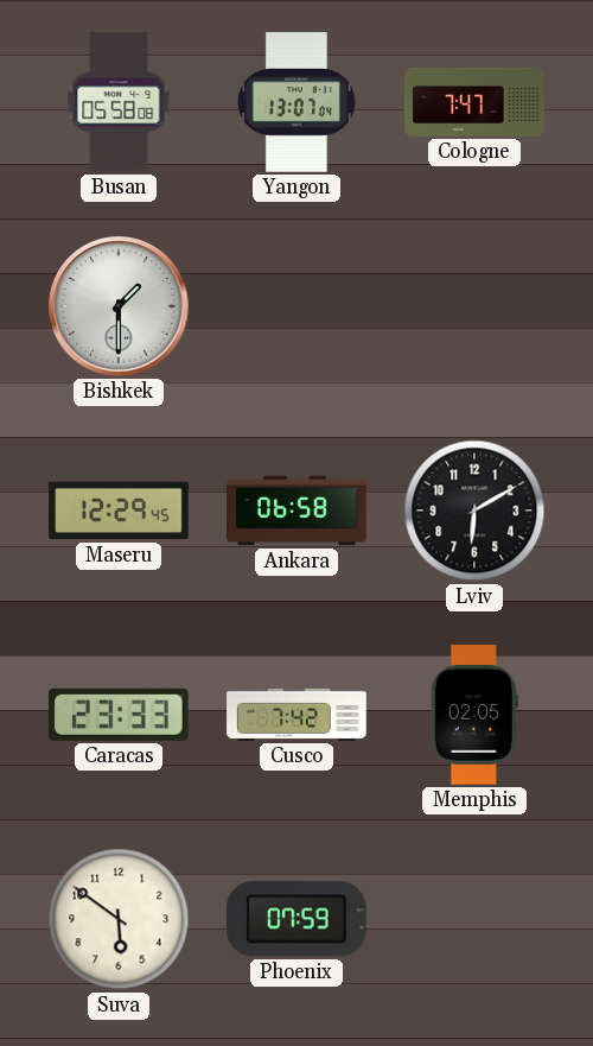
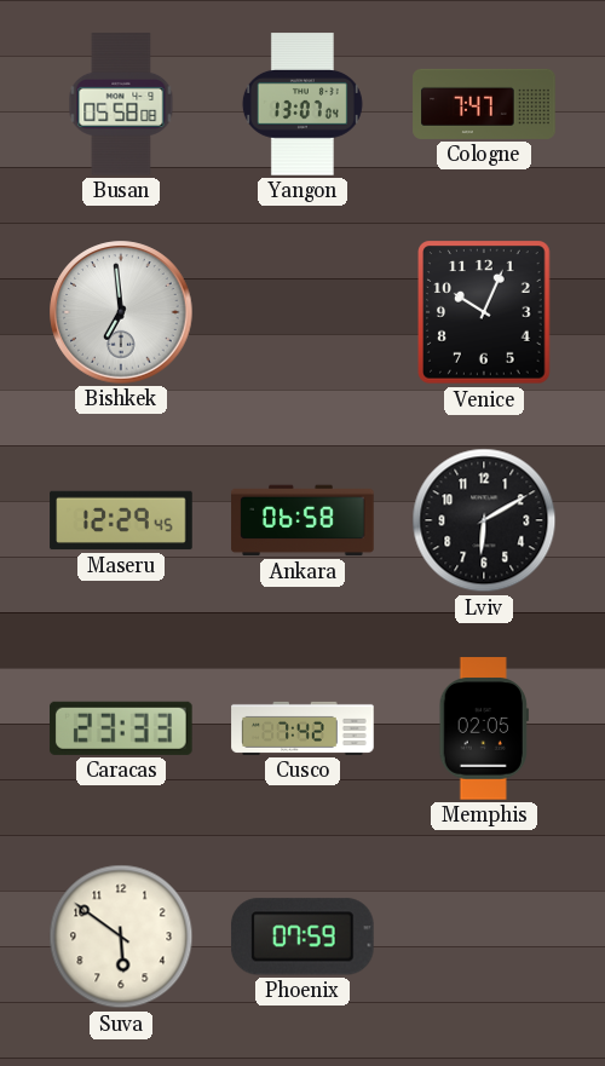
Bishkek: 1:30 -> 6:59 (121, 312)
Venice: none -> 10:04 (484, 312)
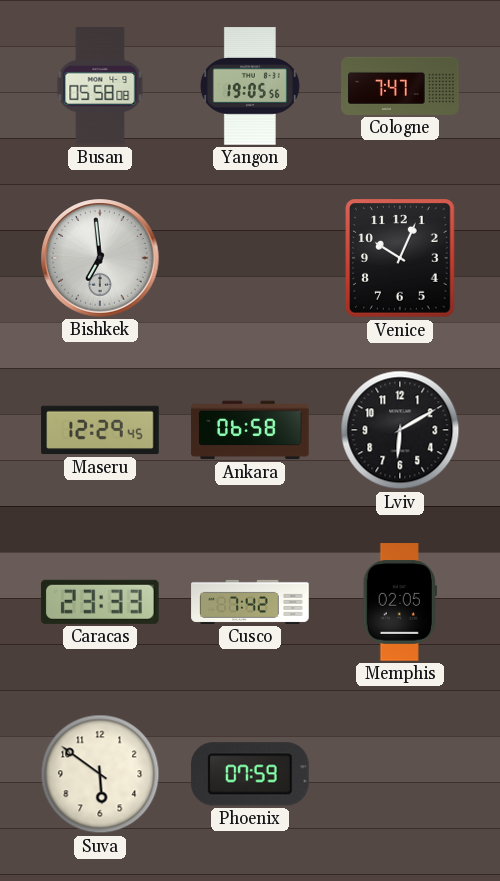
Yangon: 13:07 -> 19:05 (250, 86)
